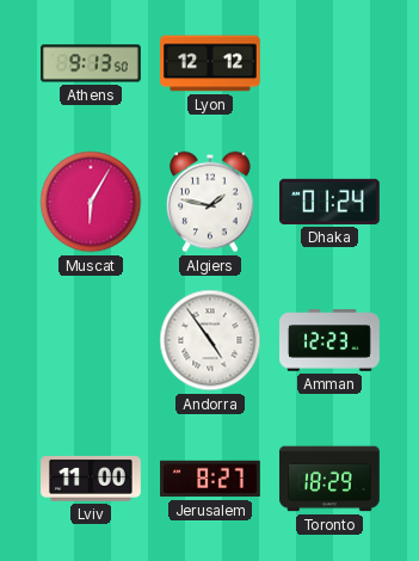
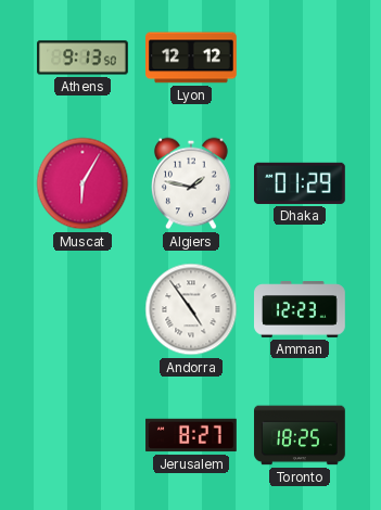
Dhaka: 01:24 -> 01:29 (301, 183)
Lviv: 11:00 -> none (92, 479)
Toronto: 18:29 -> 18:25 (300, 435)
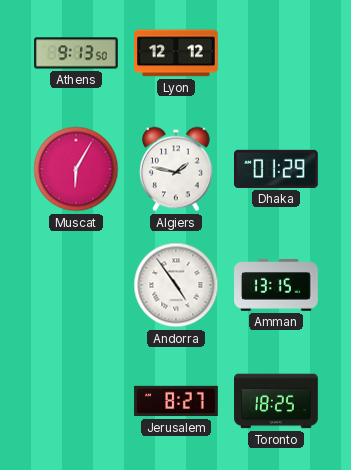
Amman: 12:23 -> 13:15 (276, 285)
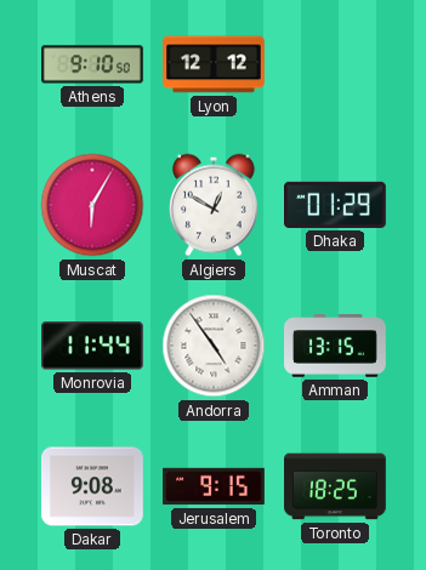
Athens: 9:13 -> 9:10 (92, 64)
Algiers: 1:47 -> 12:50 (215, 205)
Monrovia: none -> 11:44 (93, 346)
Dakar: none -> 9:08 (93, 486)
Jerusalem: 8:27 -> 9:15 (214, 486)
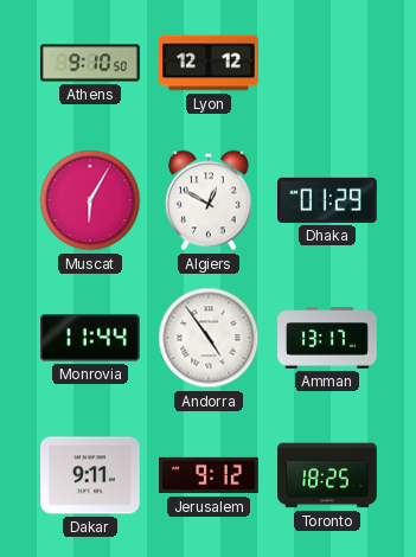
Amman: 13:15 -> 13:17 (327, 338)
Dakar: 9:08 -> 9:11 (91, 475)
Jerusalem: 9:15 -> 9:12 (209, 475)
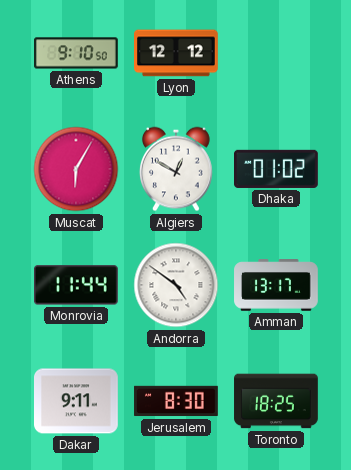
Dhaka: 01:29 -> 01:02 (277, 169)
Andorra: 4:54 -> 4:51 (176, 285)
Jerusalem: 9:12 -> 8:30 (176, 401)
